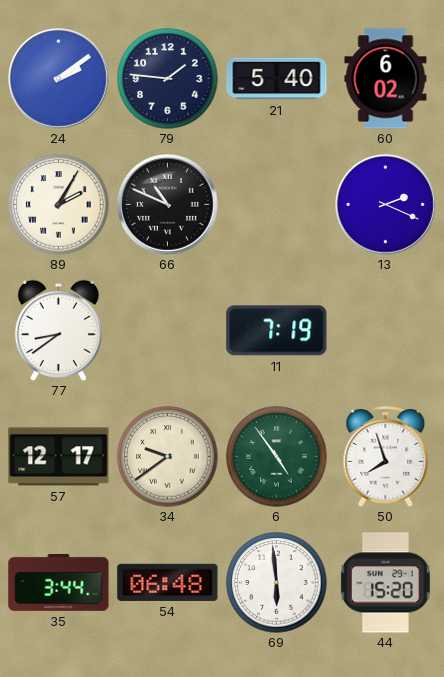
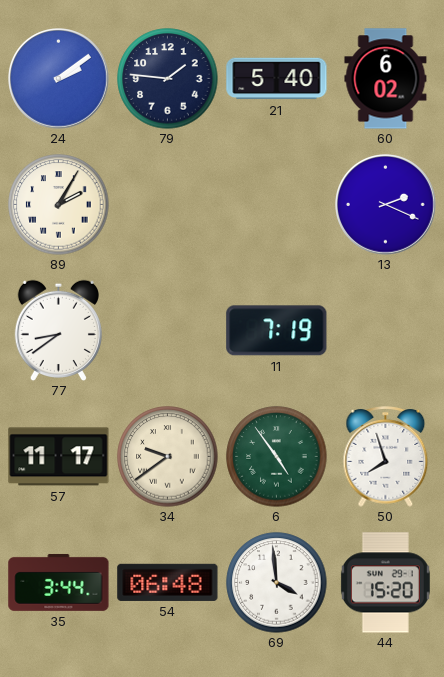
66: 10:49 -> none (168, 205)
57: 12:17 -> 11:17 (59, 457)
69: 5:59 -> 3:59 (277, 583)
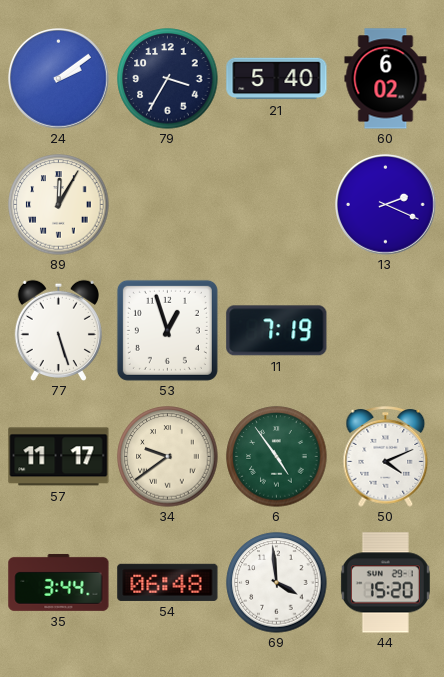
79: 1:46 -> 3:35 (168, 79)
89: 2:05 -> 12:05 (59, 205)
77: 8:39 -> 5:27 (58, 330)
53: none -> 12:57 (167, 330)
50: 7:57 -> 4:11 (386, 457)
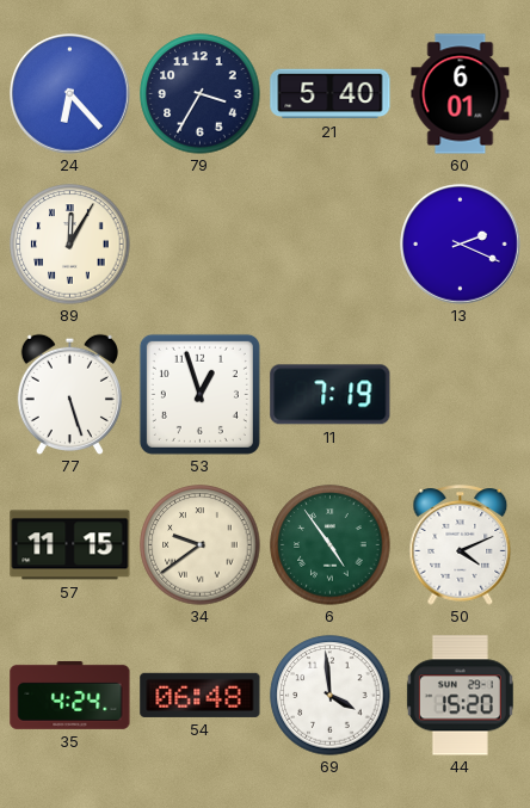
24: 2:09 -> 6:23 (70, 94)
60: 6:02 -> 6:01 (461, 94)
57: 11:17 -> 11:15 (70, 545)
35: 3:44 -> 4:24 (70, 695)
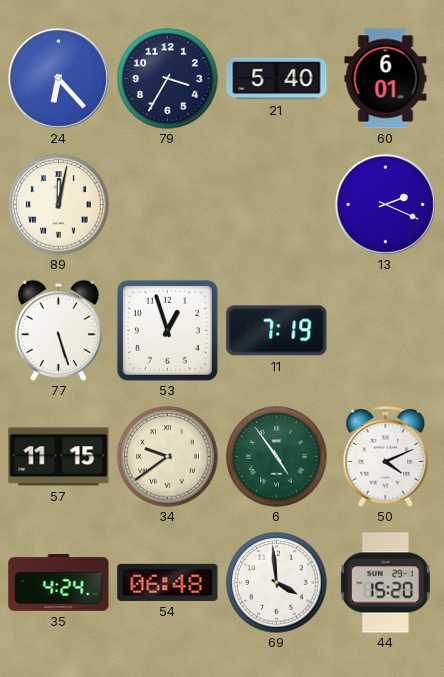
89: 12:05 -> 12:02 (59, 205)
